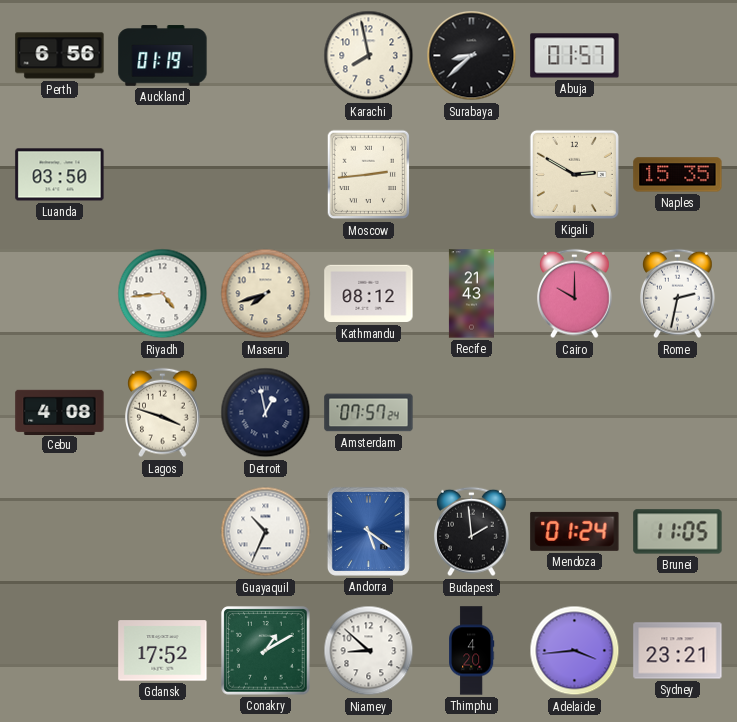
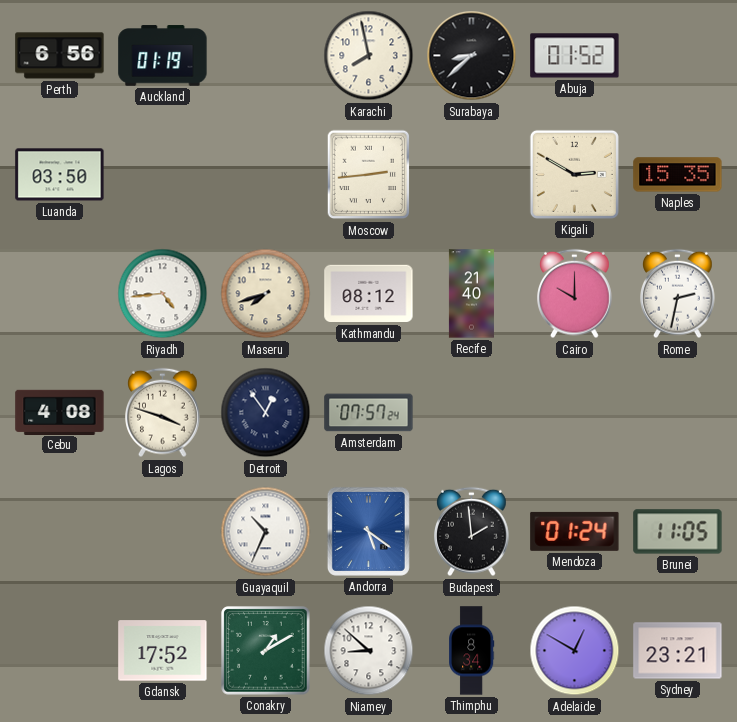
Abuja: 01:57 -> 01:52 (575, 56)
Recife: 21:43 -> 21:40 (471, 294)
Detroit: 12:58 -> 12:54 (266, 413)
Thimphu: 4:20 -> 8:34 (472, 651)
Adelaide: 3:44 -> 12:50 (575, 651)
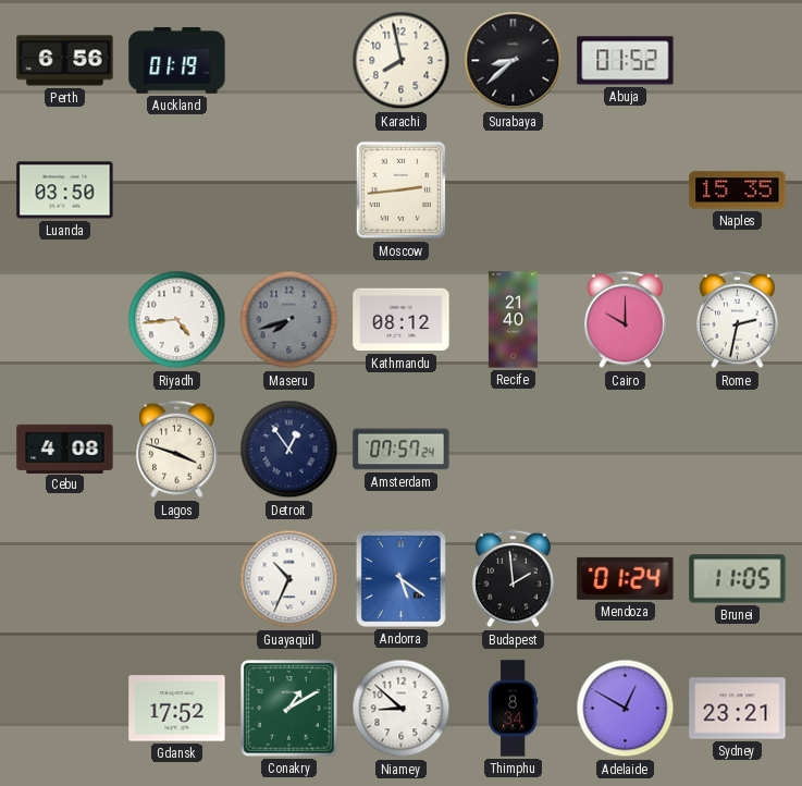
Kigali: 2:50 -> none (574, 174)
Maseru dial: cream -> grey (289, 320)
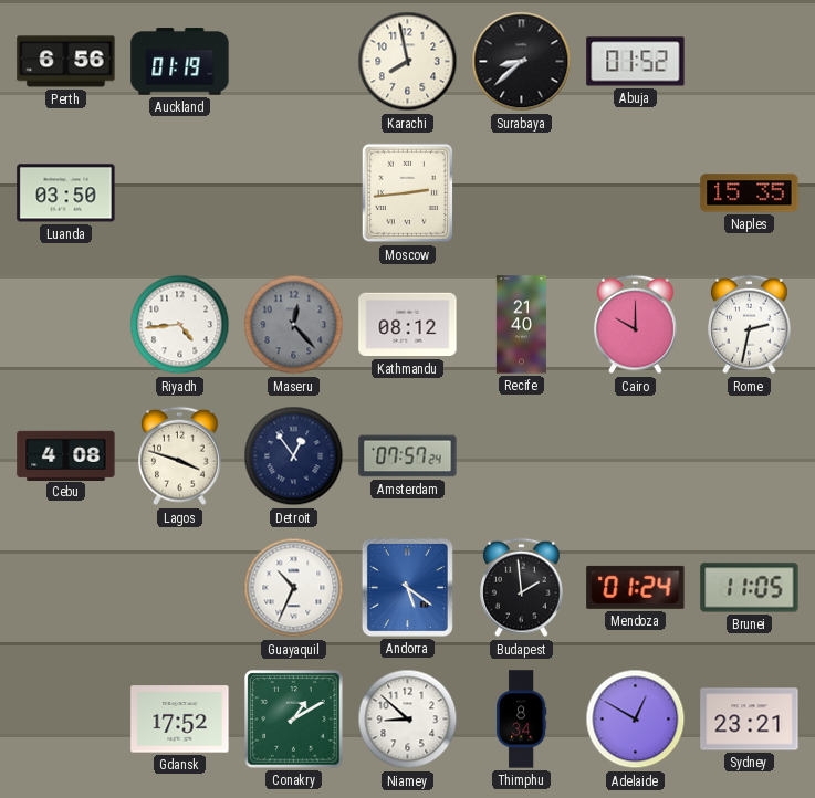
Maseru: 7:42 -> 12:23 (294, 325)
